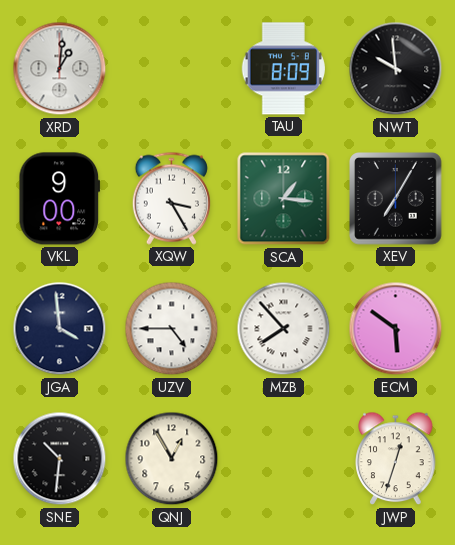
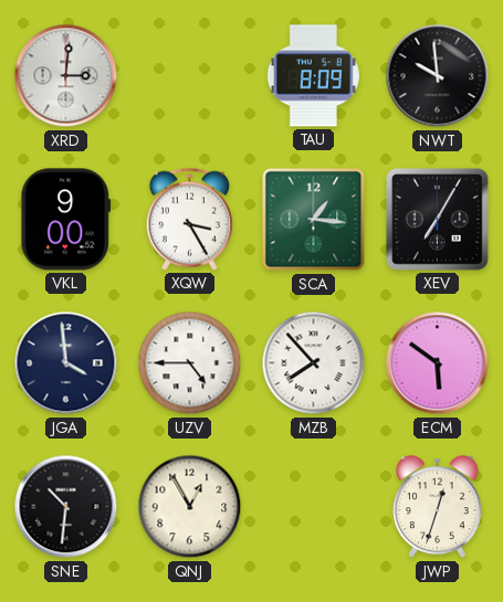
XRD: 1:01 -> 3:01 (66, 76)
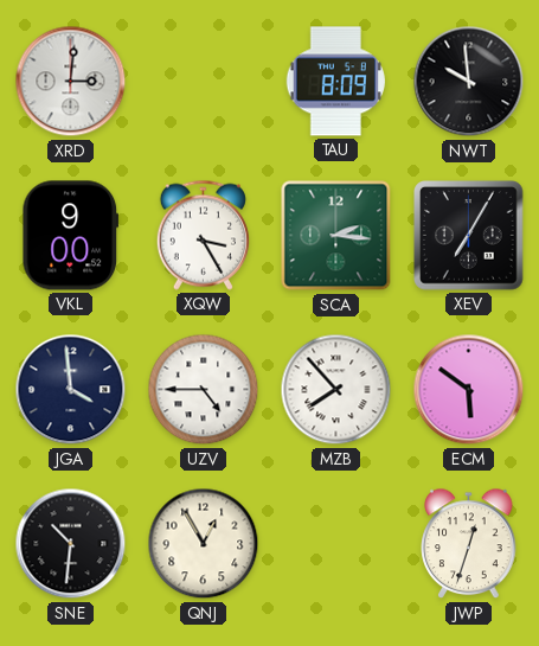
SCA: 1:16 -> 2:16 (336, 236)
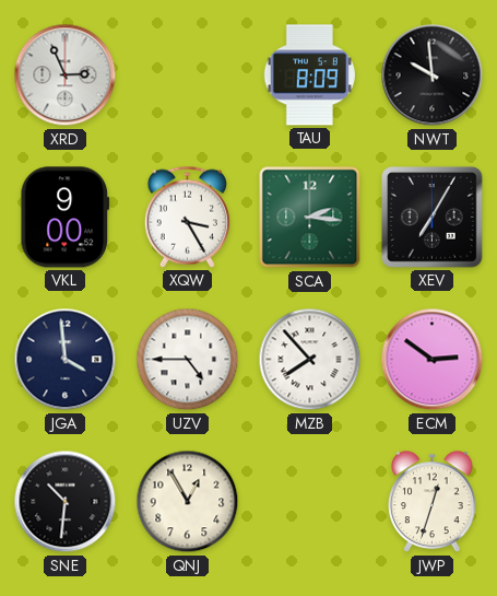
XRD: 3:01 -> 2:56 (66, 75)
ECM: 5:51 -> 2:51 (433, 360)
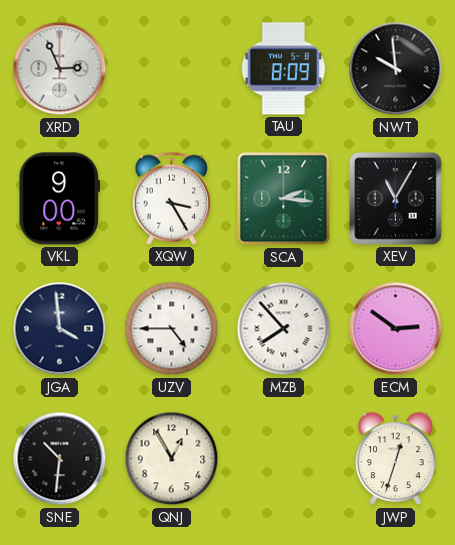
XEV: 7:05 -> 11:05 (396, 199)
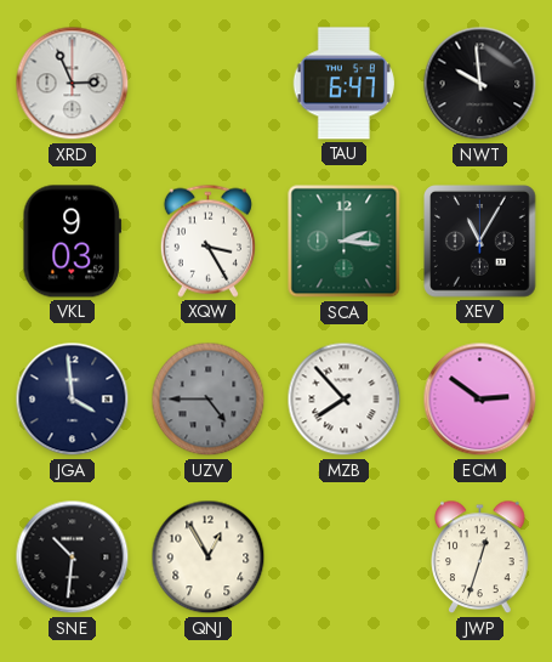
TAU: 8:09 -> 6:47 (343, 84)
VKL: 9:00 -> 9:03 (73, 242)
UZV dial: white -> grey (209, 400)
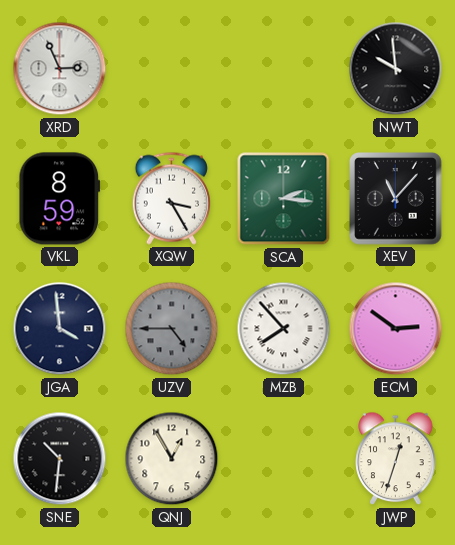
TAU: 6:47 -> none (343, 84)
VKL: 9:03 -> 8:59 (60, 199)
XEV: 11:05 -> 11:07 (396, 199)
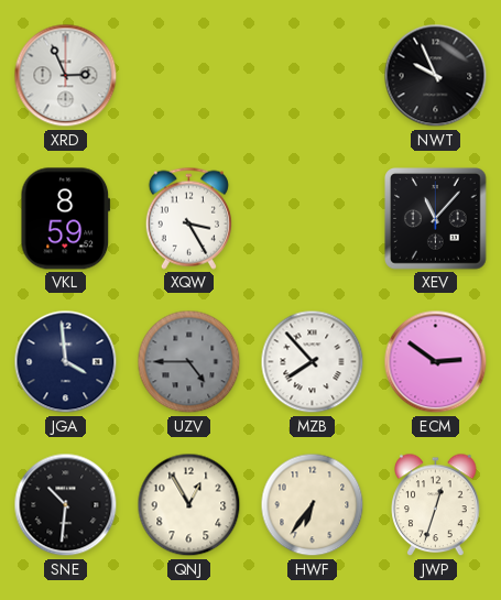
NWT: 9:59 -> 9:56 (436, 76)
SCA: 2:16 -> none (284, 199)
HWF: none -> 6:36 (313, 505)
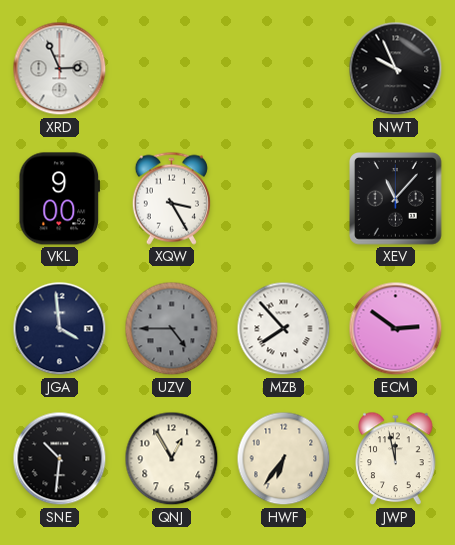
VKL: 8:59 -> 9:00 (60, 199)
JWP: 12:33 -> 11:58 (396, 459)
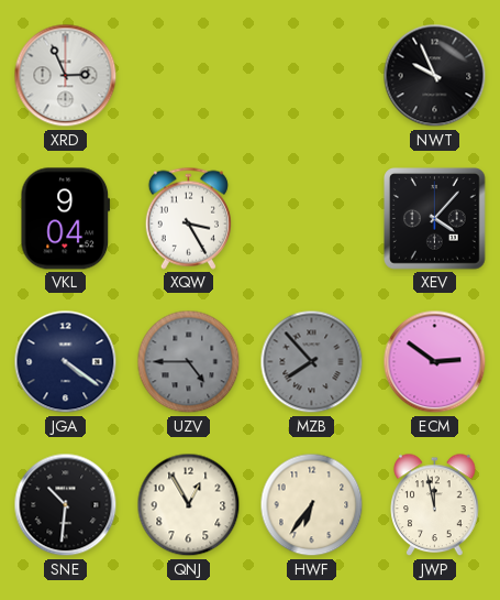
VKL: 9:00 -> 9:04 (66, 219)
XEV: 11:07 -> 4:07 (435, 219)
JGA: 3:59 -> 4:21 (66, 362)
MZB dial: white -> grey (312, 362)
